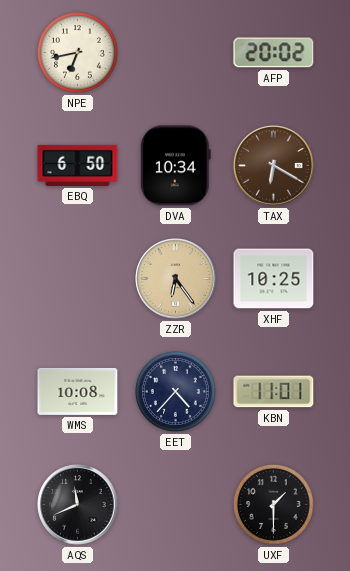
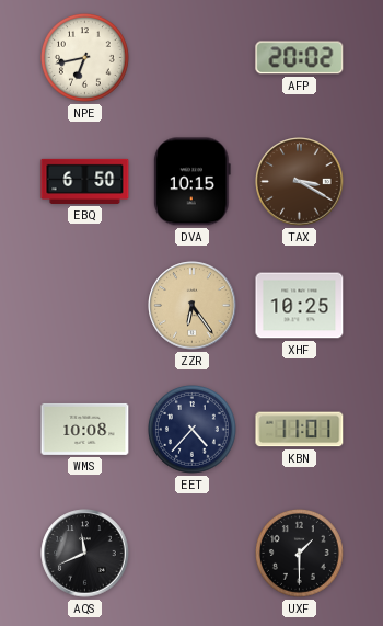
DVA: 10:34 -> 10:15 (191, 182)
TAX: 6:20 -> 3:20 (300, 182)
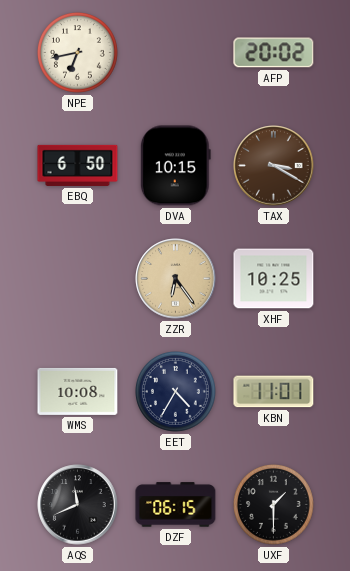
EET: 4:37 -> 4:35 (176, 392)
DZF: none -> 06:15 (176, 505)
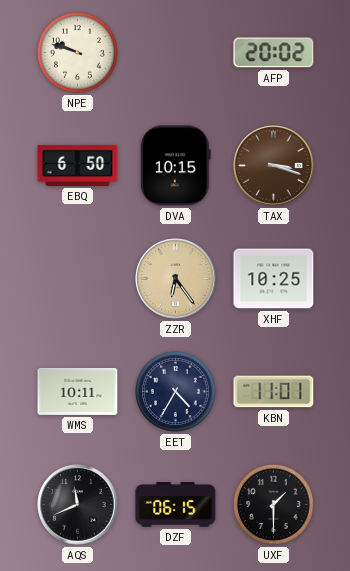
NPE: 6:43 -> 9:48 (78, 53)
TAX: 3:20 -> 3:18 (274, 166)
WMS: 10:08 -> 10:11 (78, 391)
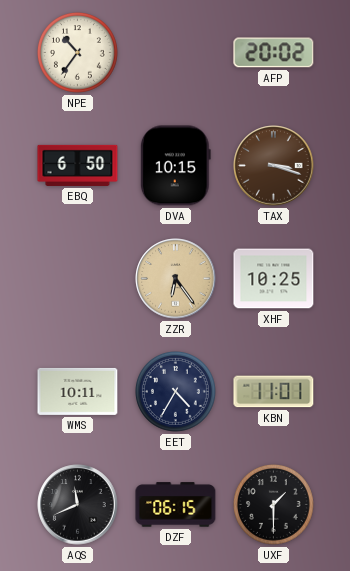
NPE: 9:48 -> 10:36 (78, 53)
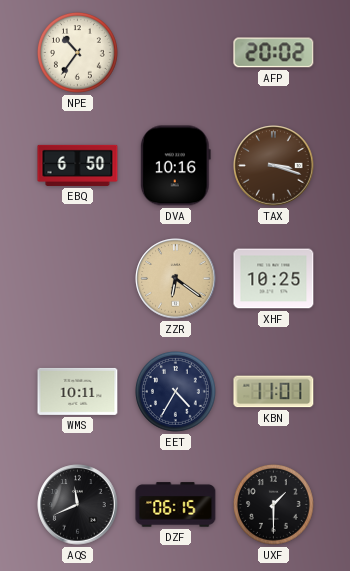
DVA: 10:15 -> 10:16 (175, 166)
ZZR: 6:24 -> 6:21 (176, 279)
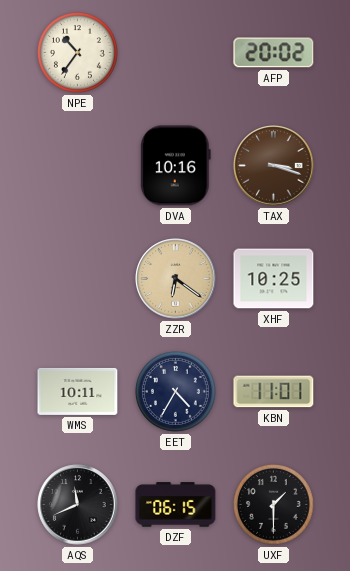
EBQ: 6:50 -> none (78, 165)
